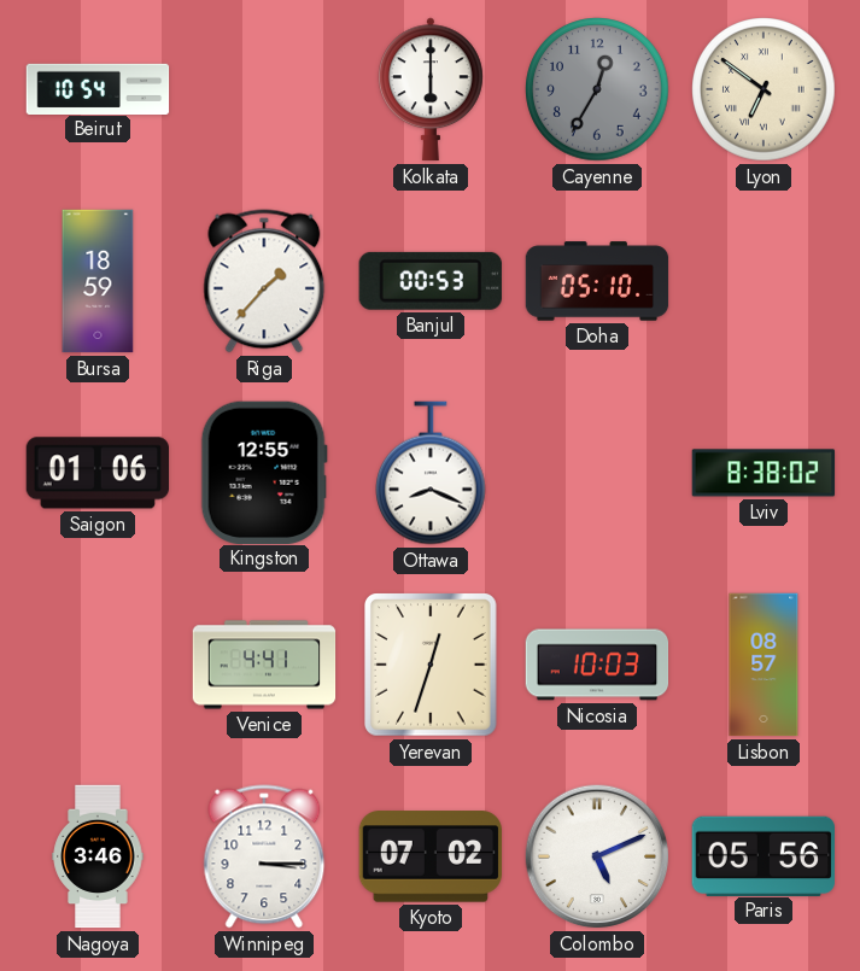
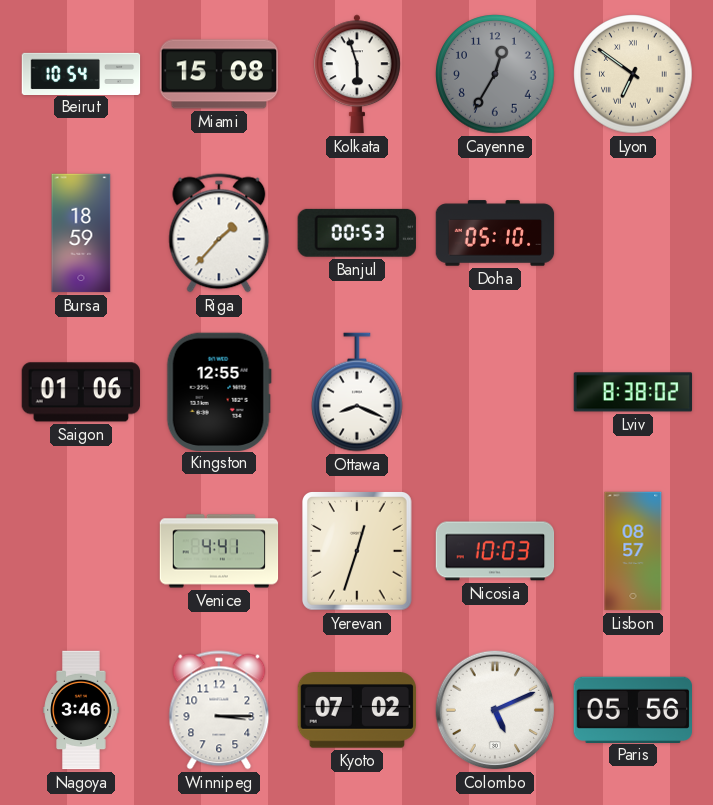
Miami: none -> 15:08 (219, 74)
Kolkata: 6:00 -> 5:57 (358, 74)
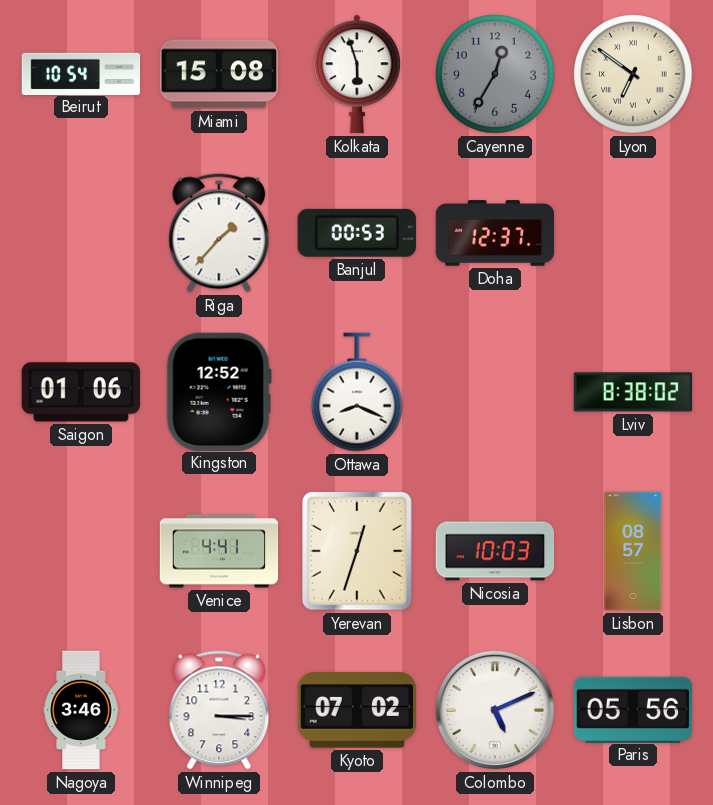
Bursa: 18:59 -> none (81, 233)
Doha: 05:10 -> 12:37 (495, 233)
Kingston: 12:55 -> 12:52 (219, 391)
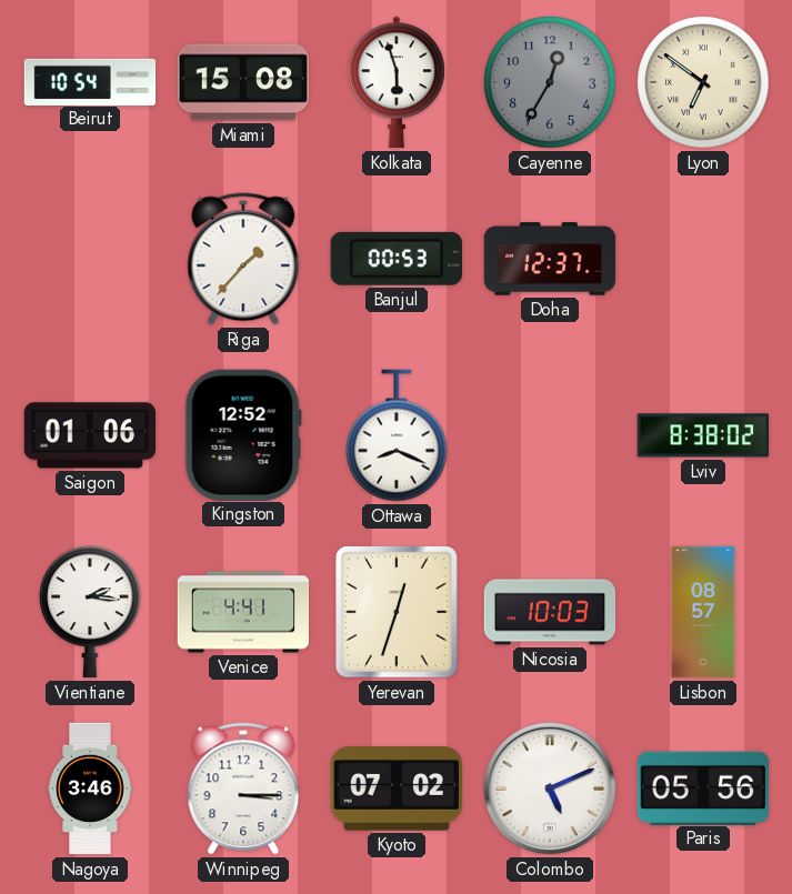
Vientiane: none -> 2:16 (91, 612)
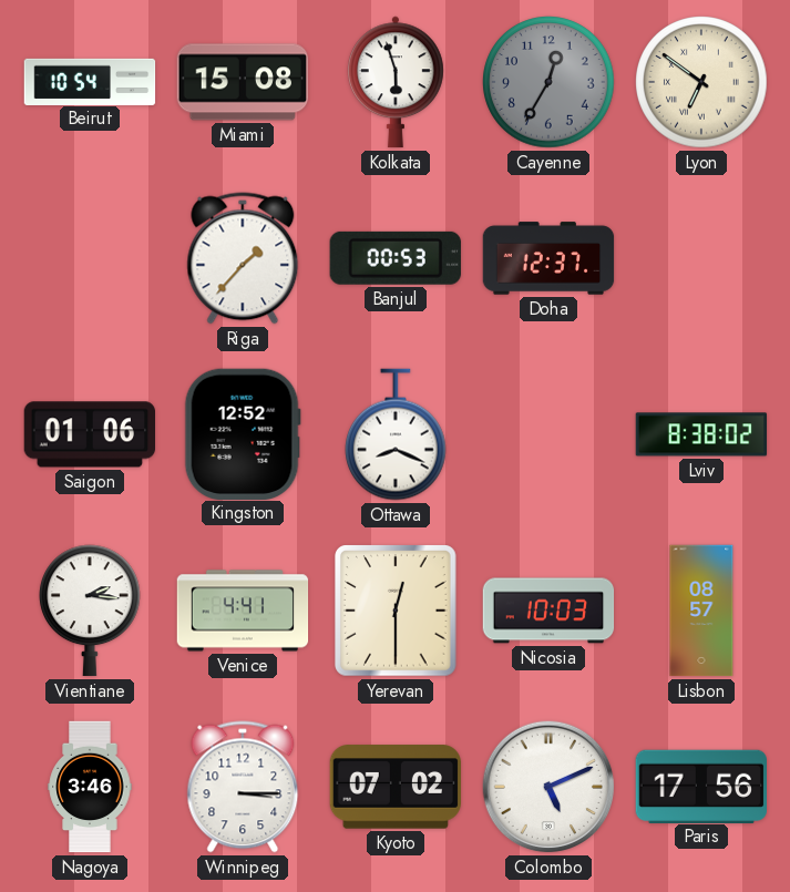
Yerevan: 12:33 -> 12:30 (397, 611)
Paris: 05:56 -> 17:56 (700, 786)
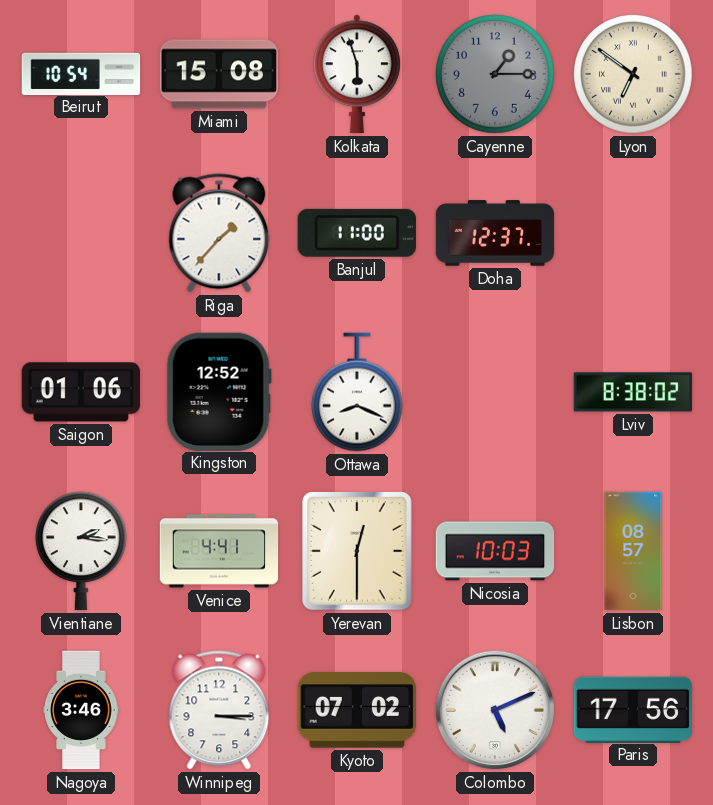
Cayenne: 12:35 -> 1:15 (495, 74)
Banjul: 00:53 -> 11:00 (357, 233)
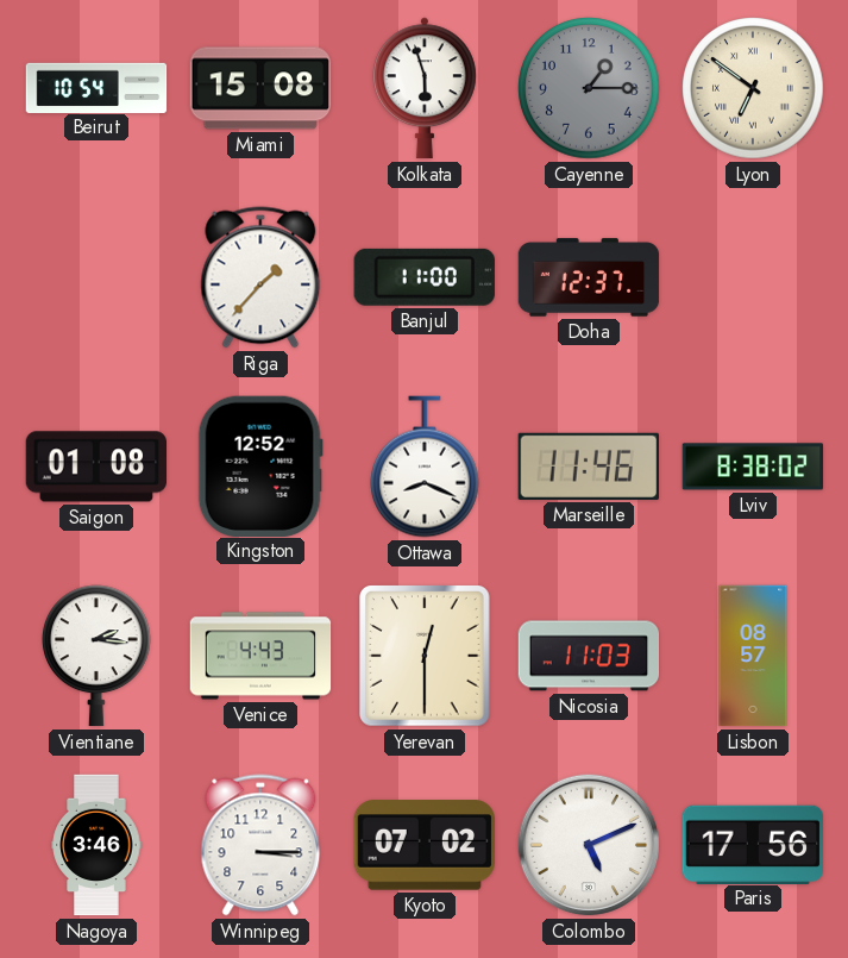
Saigon: 01:06 -> 01:08 (96, 467)
Marseille: none -> 11:46 (588, 467)
Venice: 4:41 -> 4:43 (260, 656)
Nicosia: 10:03 -> 11:03 (589, 656)
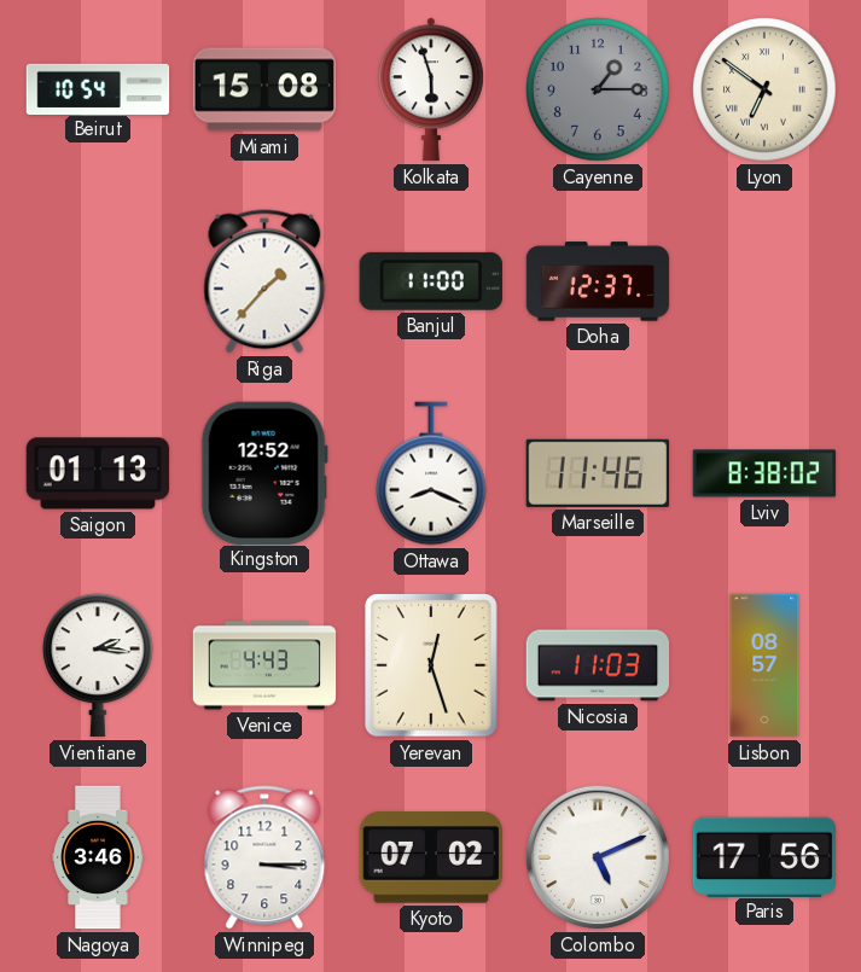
Saigon: 01:08 -> 01:13 (98, 473)
Yerevan: 12:30 -> 12:27 (432, 665)
